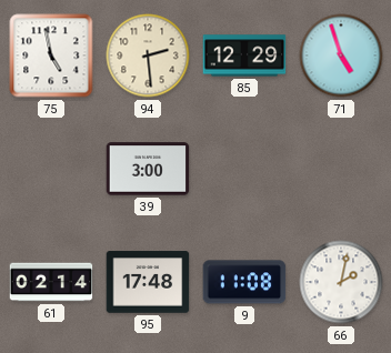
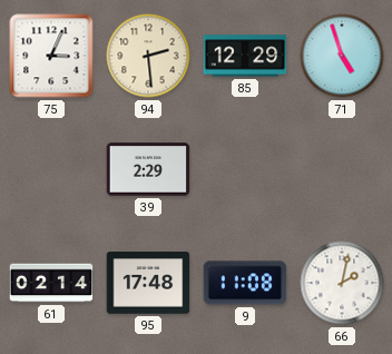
75: 4:58 -> 3:04 (51, 56)
39: 3:00 -> 2:29 (148, 169)
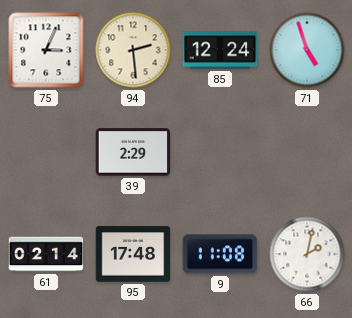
85: 12:29 -> 12:24 (220, 50)
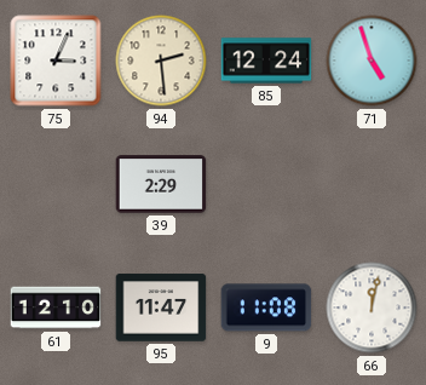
61: 02:14 -> 12:10 (56, 308)
95: 17:48 -> 11:47 (161, 308)
66: 2:02 -> 12:02 (372, 308)
